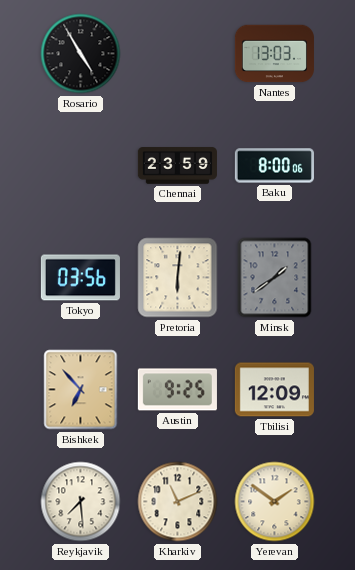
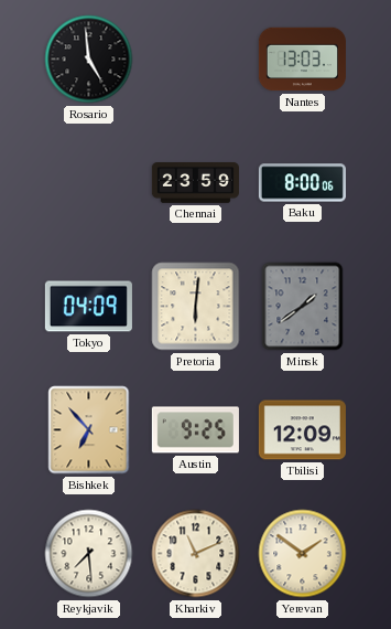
Rosario: 4:55 -> 4:59 (89, 60)
Tokyo: 03:56 -> 04:09 (88, 307)
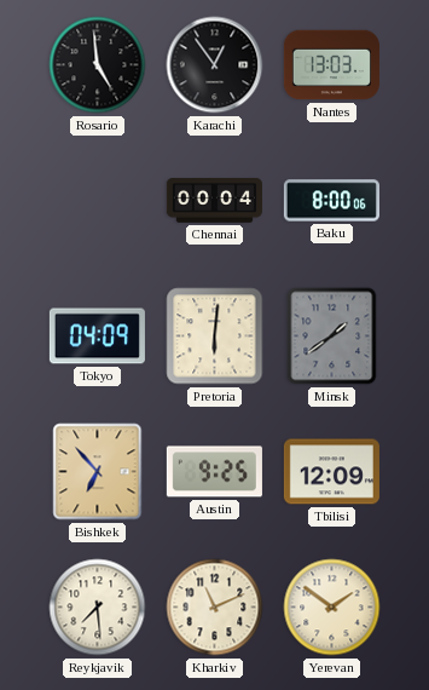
Karachi: none -> 12:54 (215, 65)
Chennai: 23:59 -> 00:04 (214, 201)
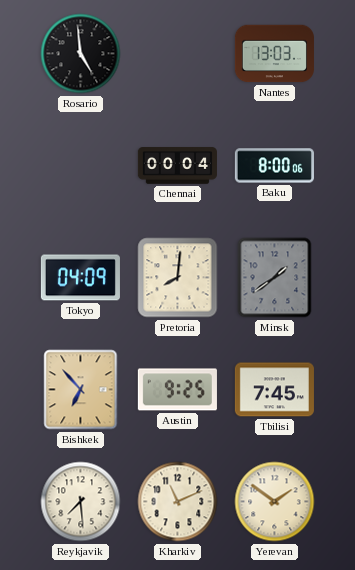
Karachi: 12:54 -> none (215, 65)
Pretoria: 6:01 -> 8:01 (178, 278)
Tbilisi: 12:09 -> 7:45 (274, 390)
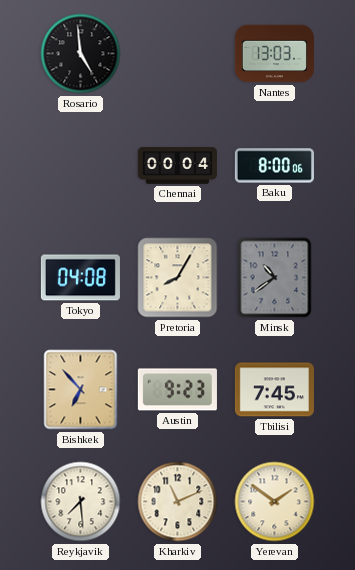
Tokyo: 04:09 -> 04:08 (80, 278)
Pretoria: 8:01 -> 8:05 (178, 278)
Minsk: 1:39 -> 10:39 (275, 278)
Austin: 9:25 -> 9:23 (177, 390)
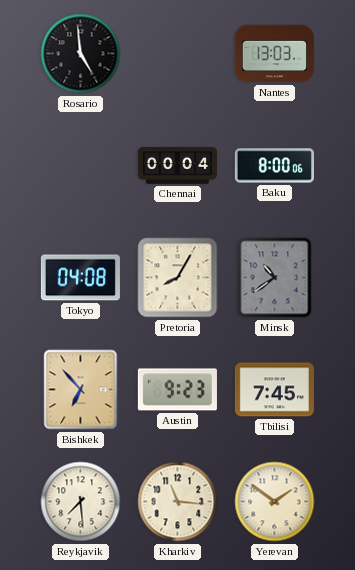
Kharkiv: 11:11 -> 11:16 (178, 502)
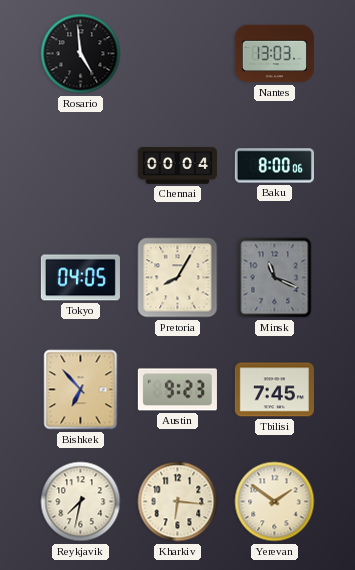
Tokyo: 04:08 -> 04:05 (80, 278)
Minsk: 10:39 -> 11:19 (275, 278)
Reykjavik: 7:29 -> 7:32 (81, 502)
Kharkiv: 11:16 -> 6:16 (178, 502)
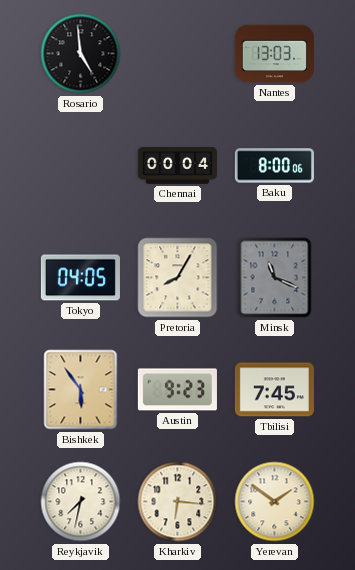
Bishkek: 6:53 -> 5:54 (81, 390)
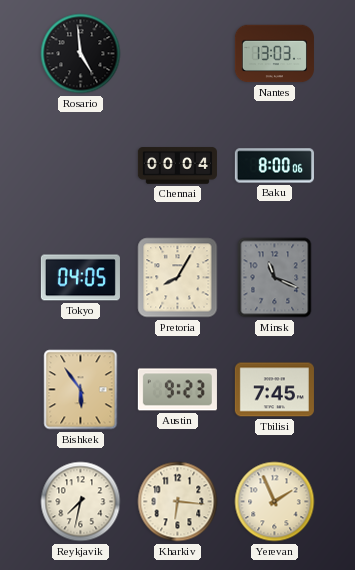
Yerevan: 1:51 -> 1:56 (275, 502)
